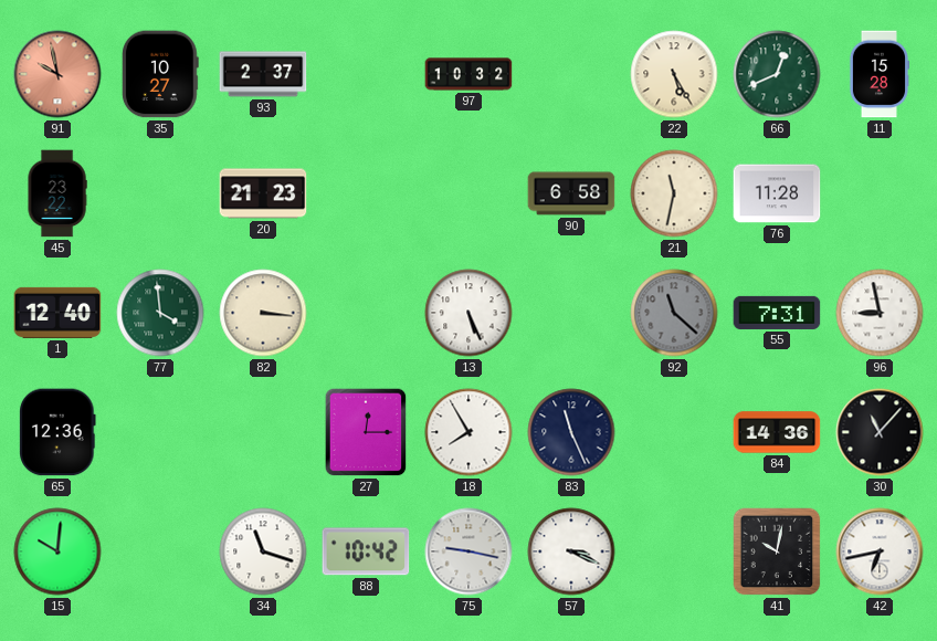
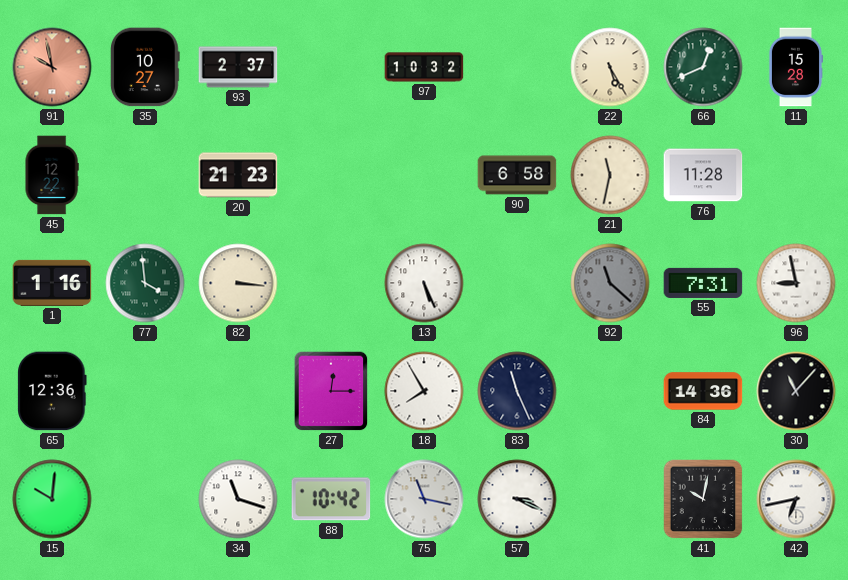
45: 23:22 -> 12:22 (52, 175)
1: 12:40 -> 1:16 (52, 283)
75: 9:17 -> 11:17 (424, 499)
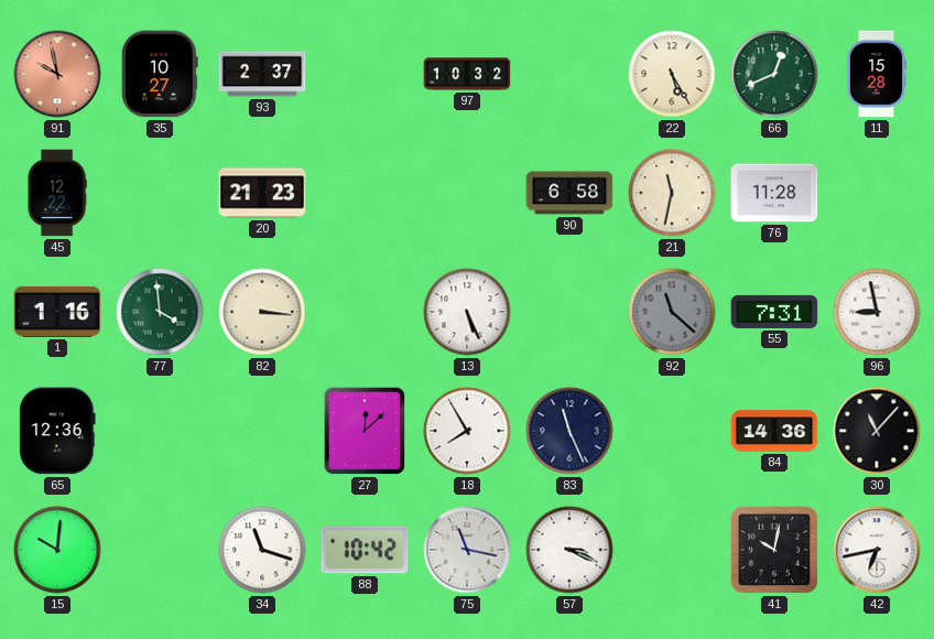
27: 12:15 -> 12:08 (365, 431)
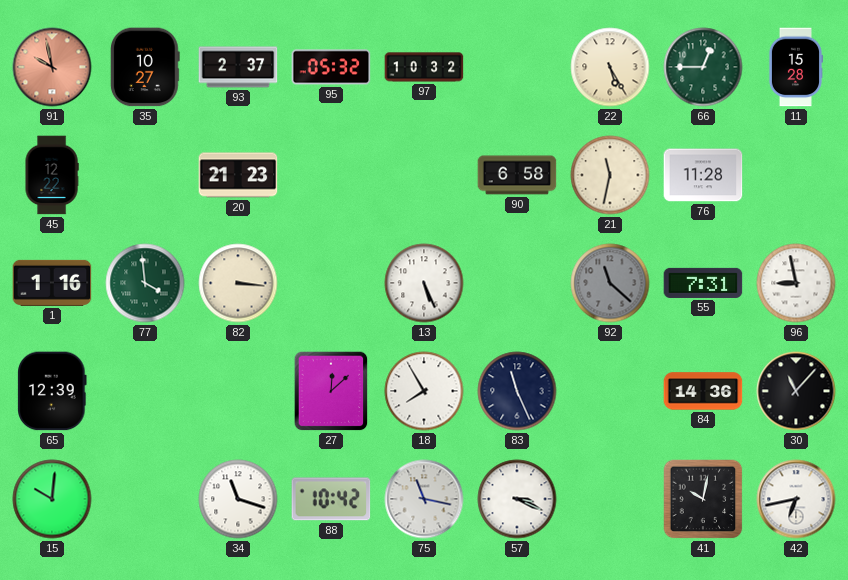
95: none -> 05:32 (331, 67)
66: 12:41 -> 12:45 (703, 67)
65: 12:36 -> 12:39 (52, 391)
